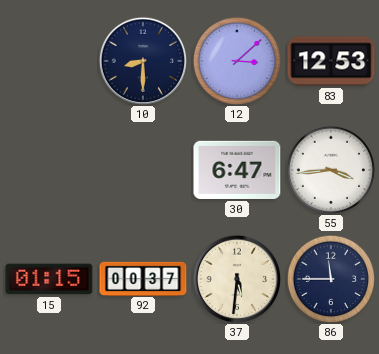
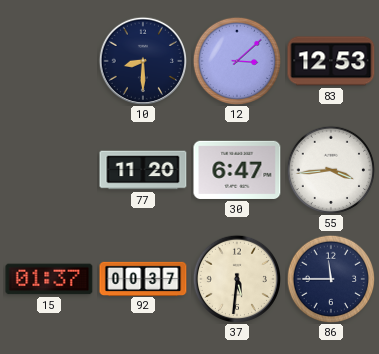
77: none -> 11:20 (143, 170)
15: 01:15 -> 01:37 (49, 279)
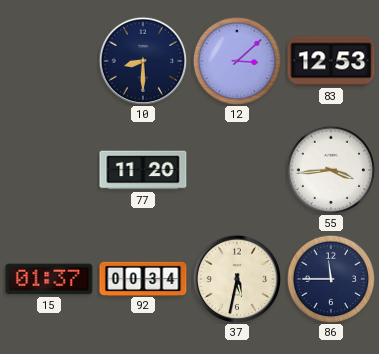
30: 6:47 -> none (237, 170)
92: 00:37 -> 00:34 (143, 278)
37: 5:31 -> 5:32 (236, 278)
